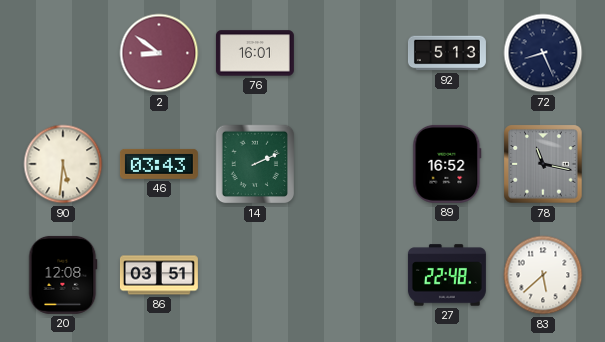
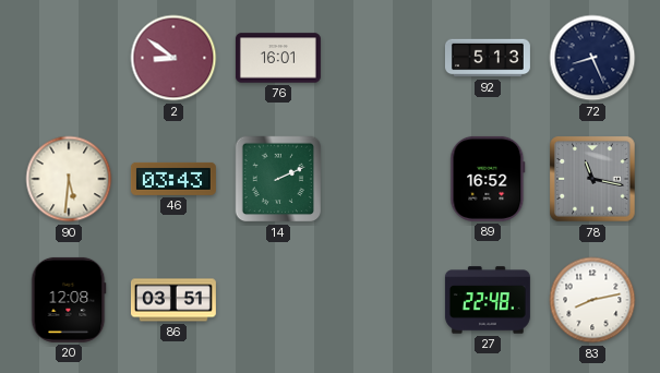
83: 5:38 -> 8:13 (592, 300)
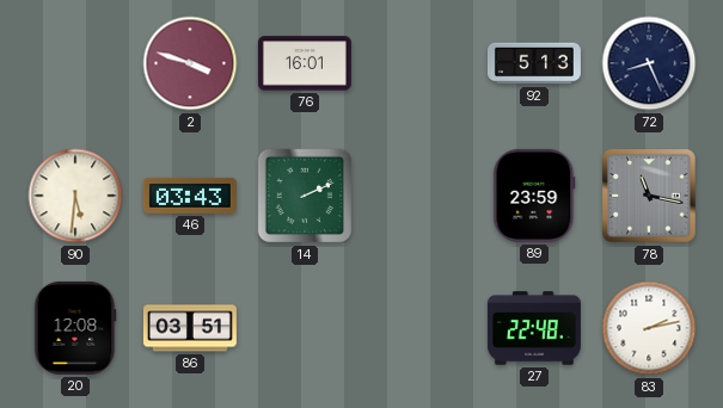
2: 8:51 -> 3:48 (190, 63)
89: 16:52 -> 23:59 (534, 196)
83: 8:13 -> 2:13 (649, 328)
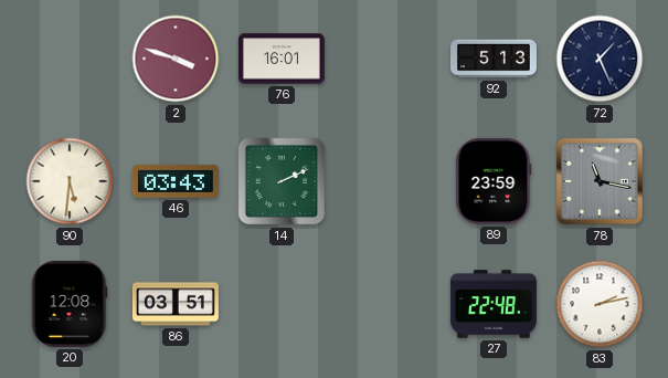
72: 8:26 -> 1:26 (600, 59)
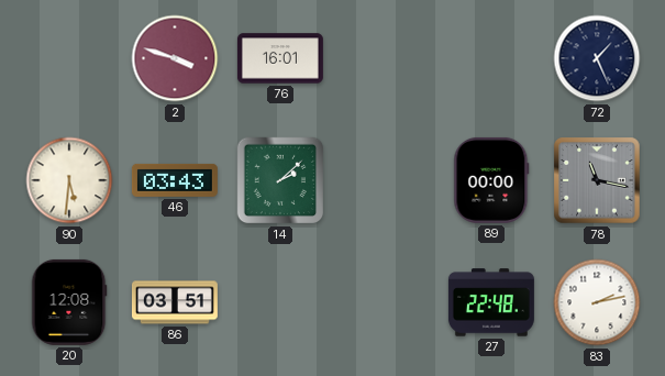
92: 5:13 -> none (494, 59)
14: 2:11 -> 2:08 (280, 180)
89: 23:59 -> 00:00 (491, 180)
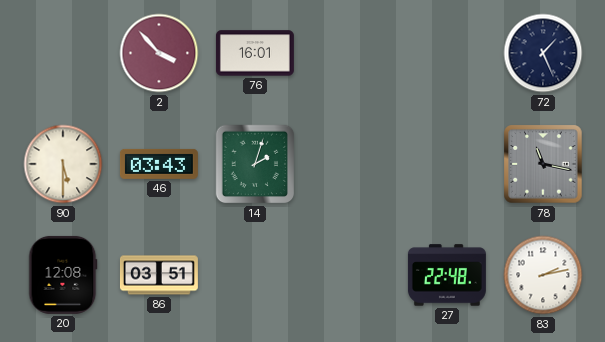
2: 3:48 -> 3:53 (159, 53)
90: 5:31 -> 5:30 (63, 164)
14: 2:08 -> 2:03 (255, 164)
89: 00:00 -> none (491, 180)
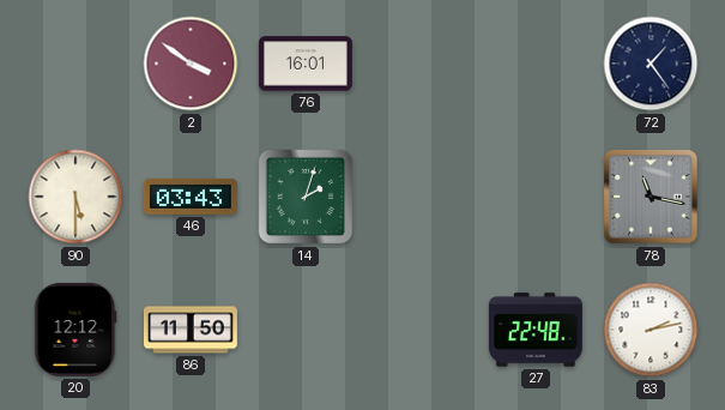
2: 3:53 -> 3:51 (191, 64)
72: 1:26 -> 1:24 (651, 64)
20: 12:08 -> 12:12 (75, 330)
86: 03:51 -> 11:50 (191, 330)
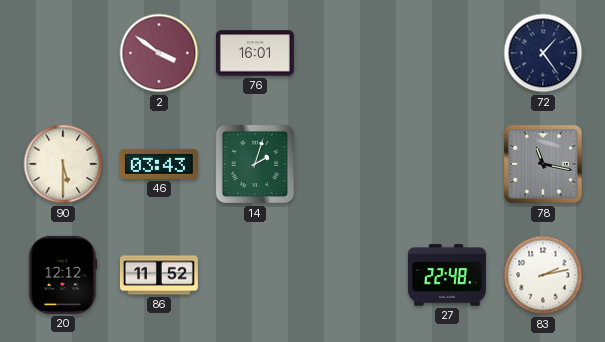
86: 11:50 -> 11:52 (159, 275)
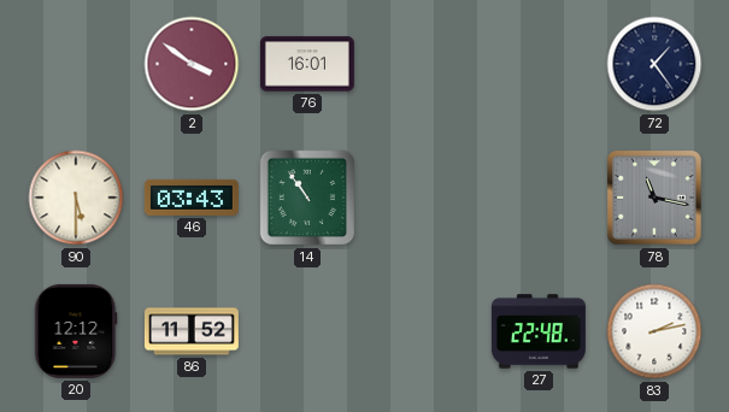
14: 2:03 -> 10:54 (307, 198)
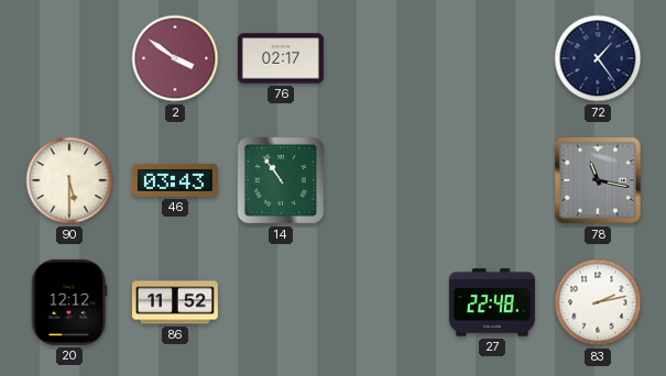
76: 16:01 -> 02:17 (281, 58)
